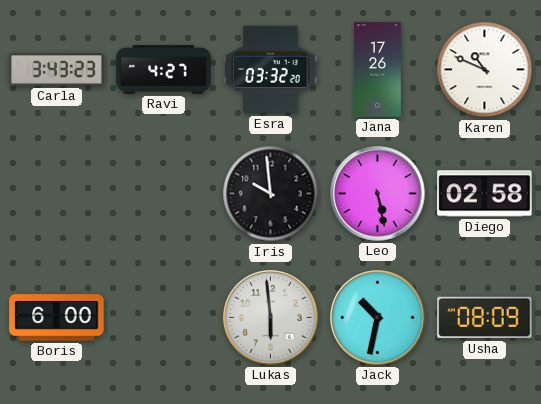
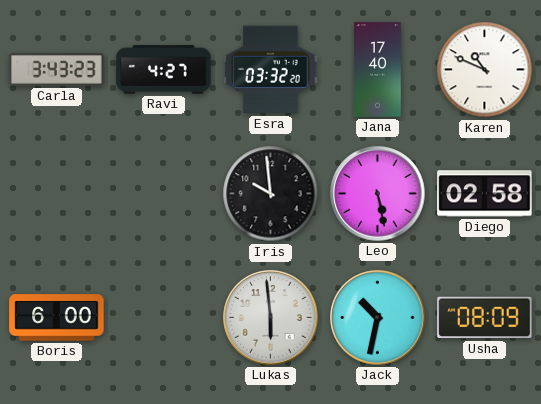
Jana: 17:26 -> 17:40 (378, 70)
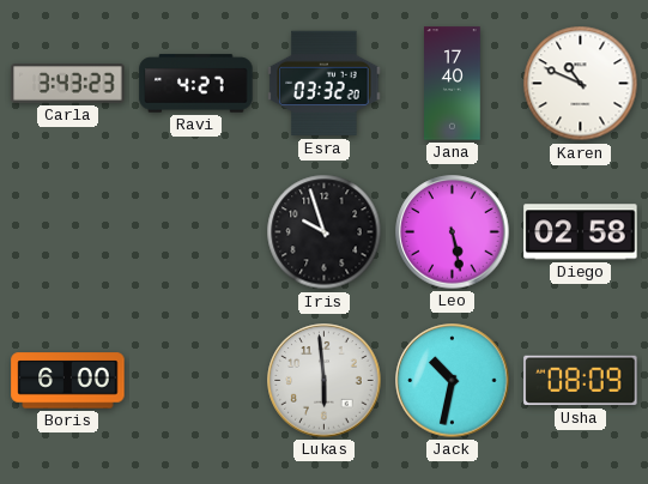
Iris: 9:59 -> 9:57 (325, 232)
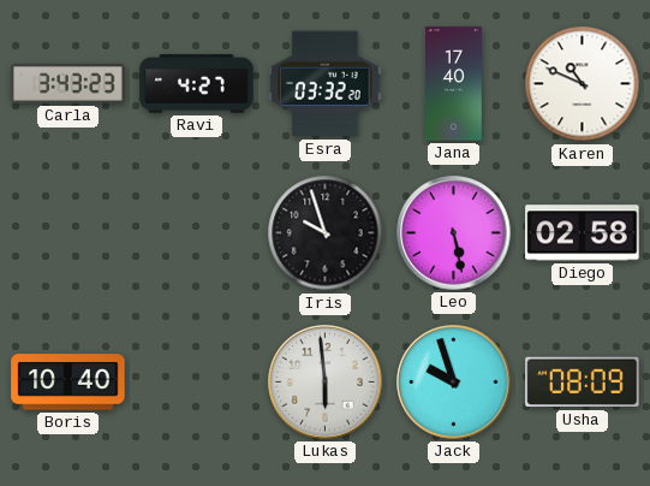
Boris: 6:00 -> 10:40 (68, 383)
Jack: 10:32 -> 9:57 (454, 383)
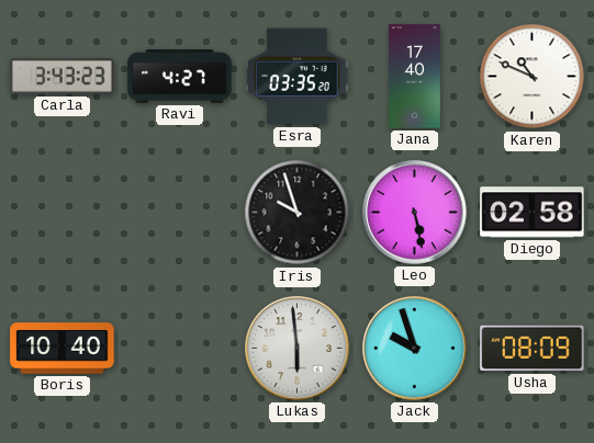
Esra: 03:32 -> 03:35 (298, 77)
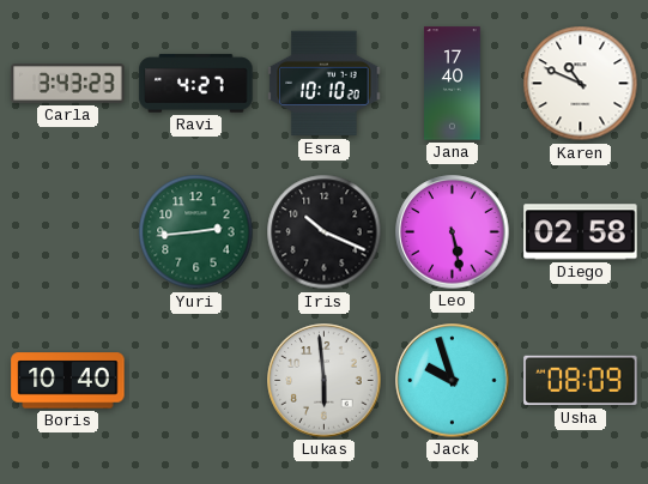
Esra: 03:35 -> 10:10 (325, 84)
Yuri: none -> 2:44 (196, 232)
Iris: 9:57 -> 10:19 (325, 232)
